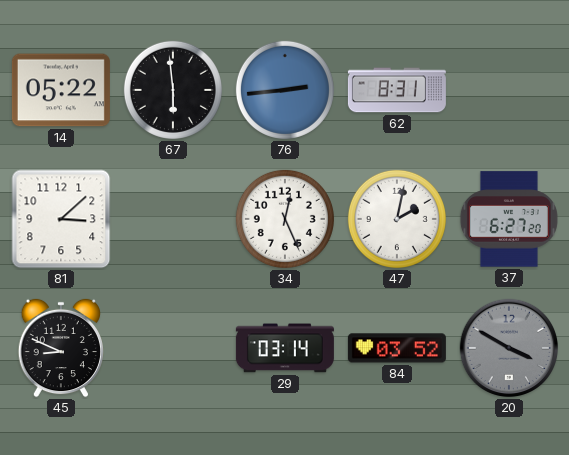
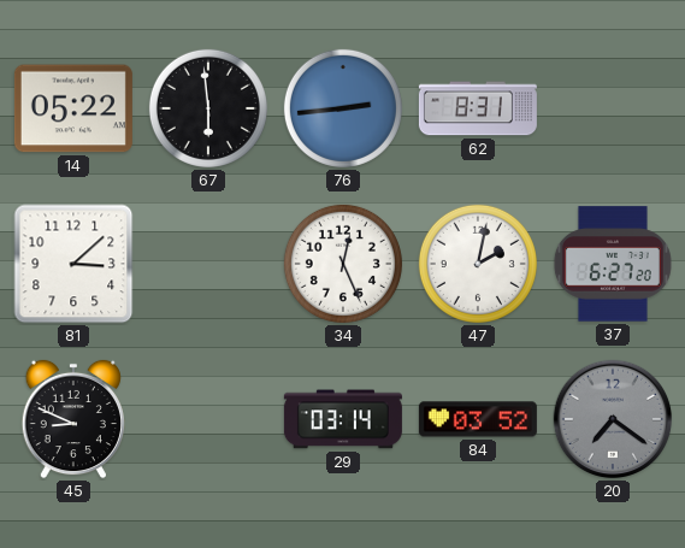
20: 3:50 -> 7:21 (613, 419)
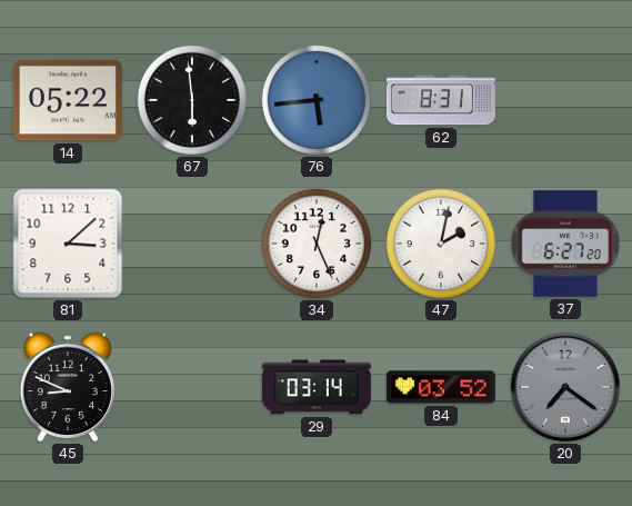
76: 2:44 -> 5:44 (317, 100)
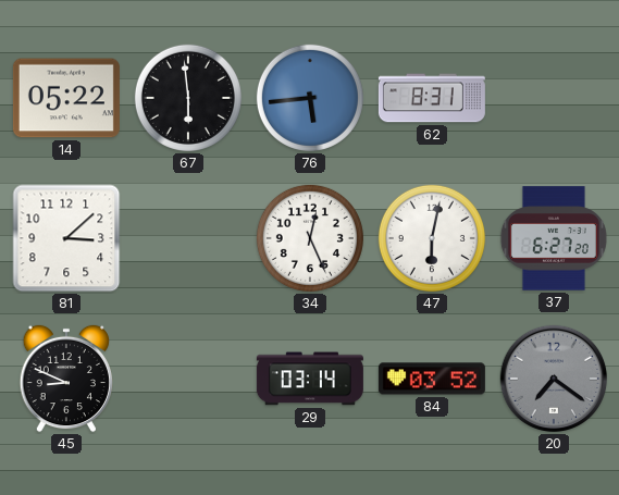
47: 2:02 -> 6:02 (432, 238)
